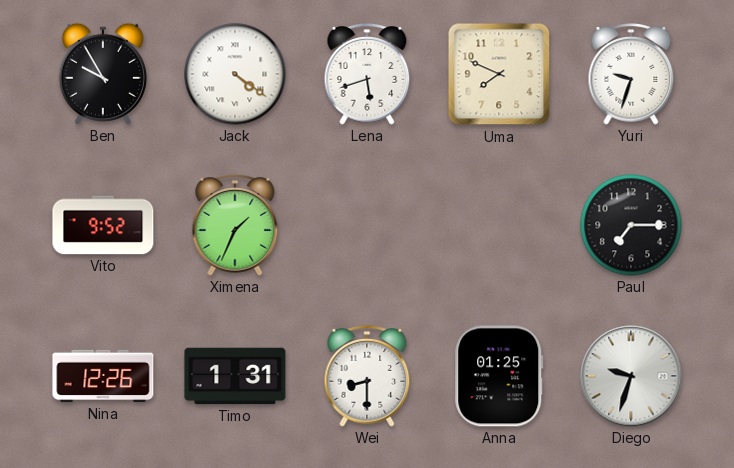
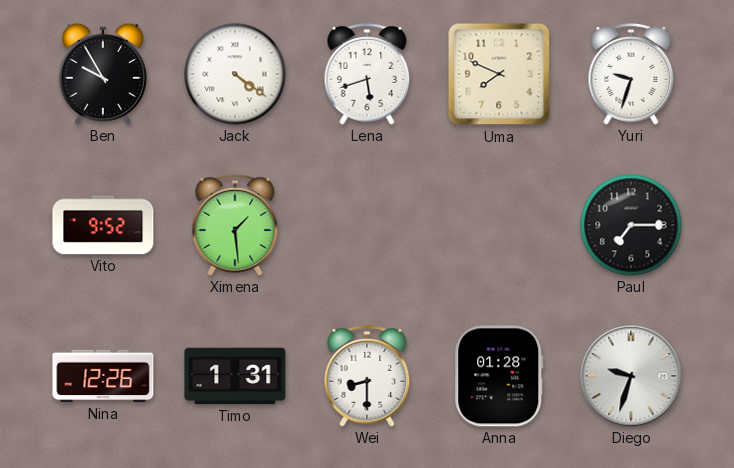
Ximena: 1:34 -> 1:29 (235, 225)
Anna: 01:25 -> 01:28 (499, 376)
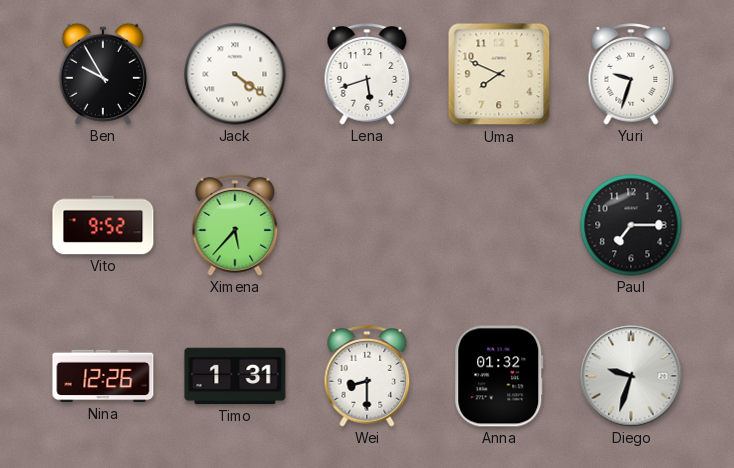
Ximena: 1:29 -> 5:37 (235, 225)
Anna: 01:28 -> 01:32 (499, 376)
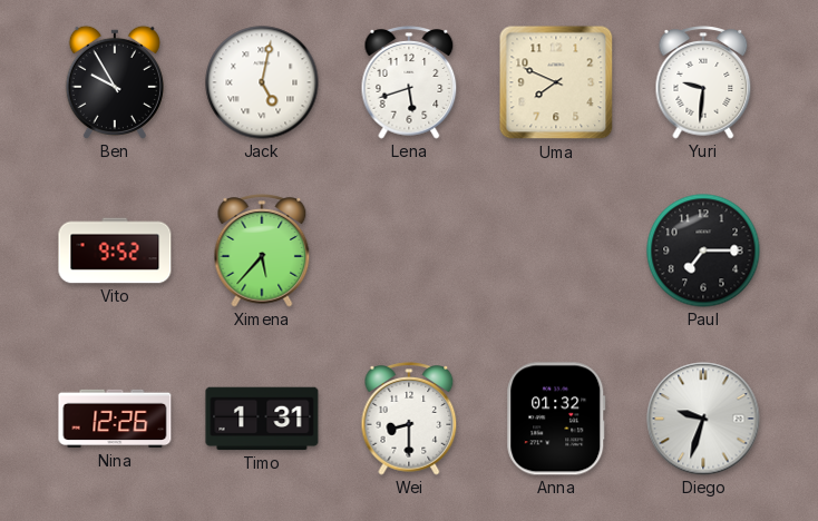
Jack: 4:21 -> 5:02 (262, 82)
Yuri: 9:33 -> 9:31 (703, 82)
